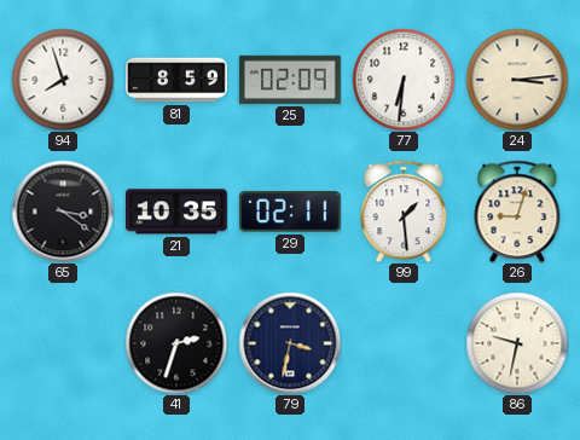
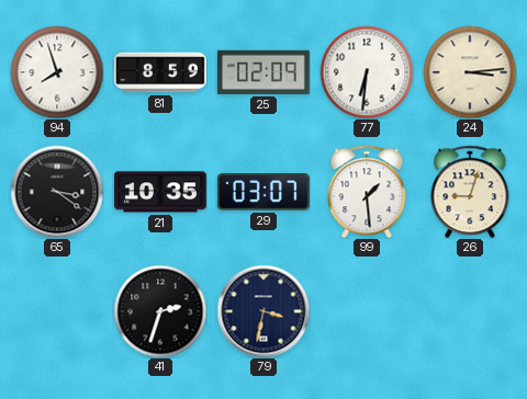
29: 02:11 -> 03:07 (263, 192)
86: 9:32 -> none (517, 343)
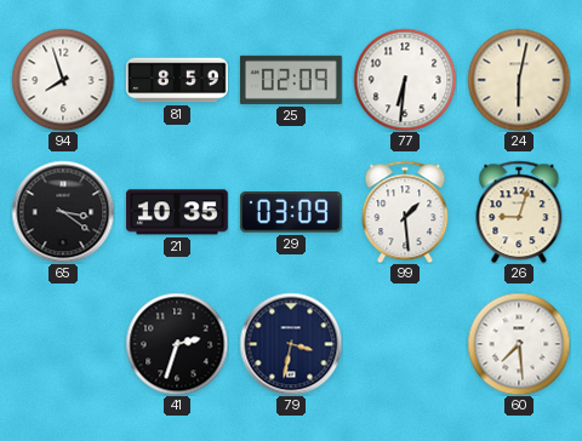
24: 3:14 -> 6:02 (519, 80)
29: 03:07 -> 03:09 (291, 212)
60: none -> 7:29 (519, 344)
